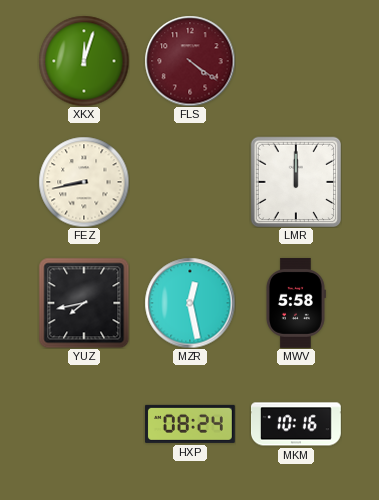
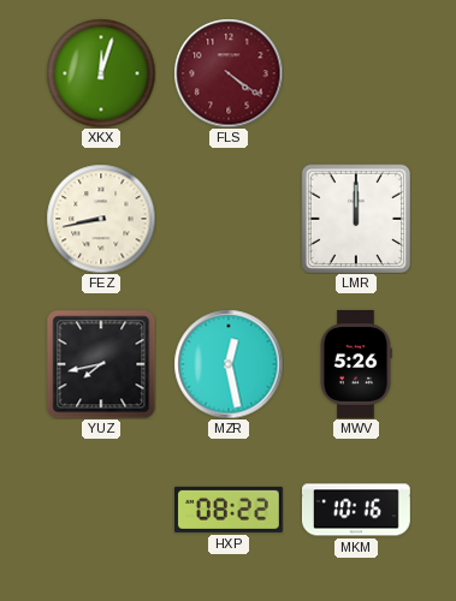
MWV: 5:58 -> 5:26 (355, 364)
HXP: 08:24 -> 08:22 (229, 510)
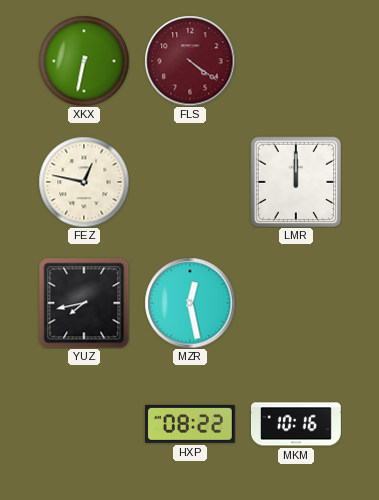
XKX: 12:03 -> 6:32 (84, 61)
FEZ: 8:43 -> 12:47 (84, 182)
MWV: 5:26 -> none (355, 364)
